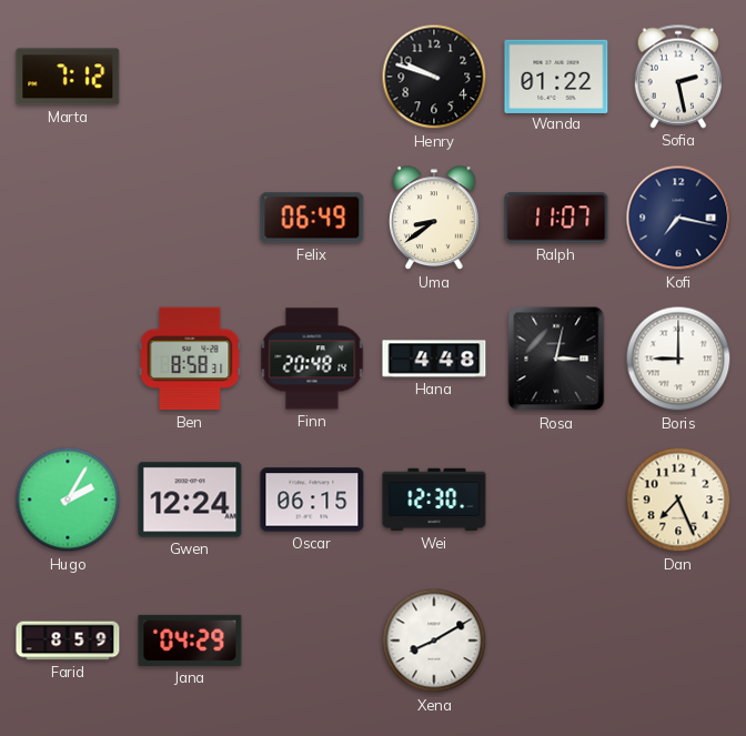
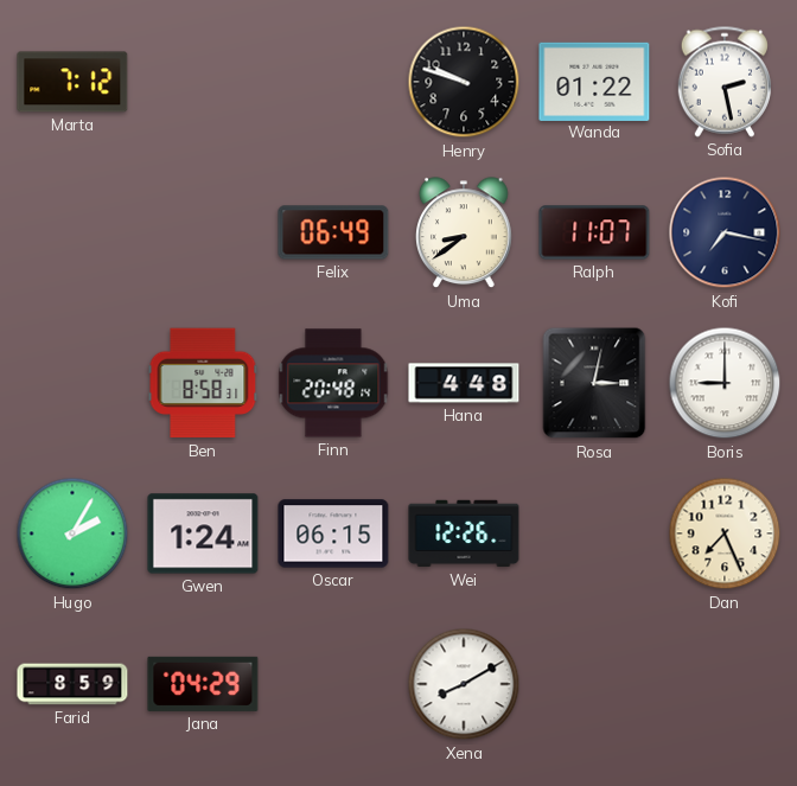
Gwen: 12:24 -> 1:24 (203, 533)
Wei: 12:30 -> 12:26 (464, 533)
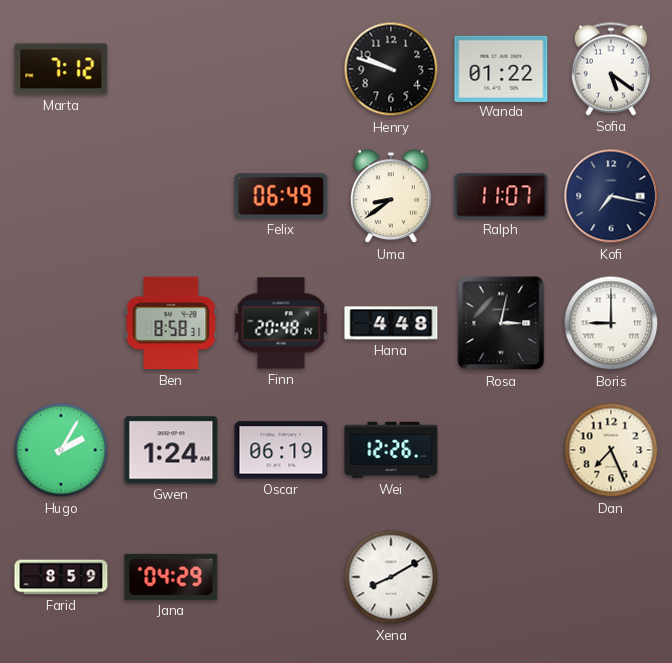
Sofia: 2:28 -> 5:21 (610, 69)
Oscar: 06:15 -> 06:19 (281, 450)
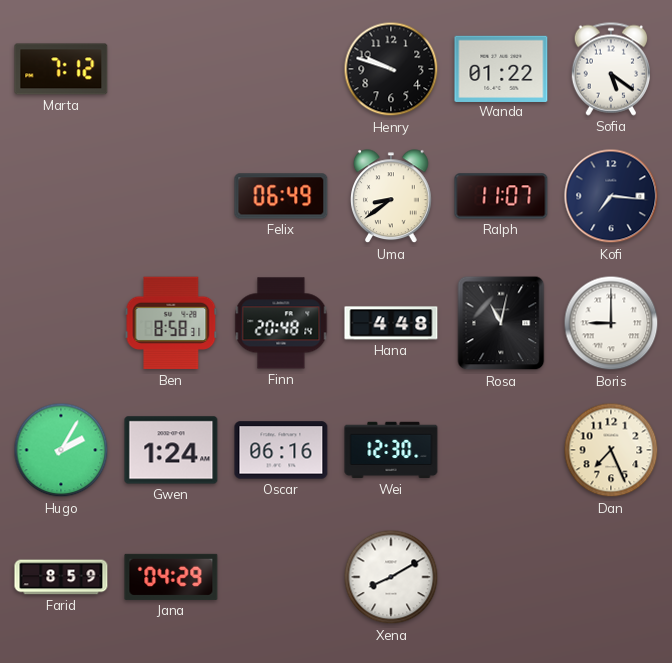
Kofi: 7:17 -> 7:16 (611, 196)
Rosa: 3:02 -> 11:02 (501, 323)
Oscar: 06:19 -> 06:16 (281, 450)
Wei: 12:26 -> 12:30 (391, 450)
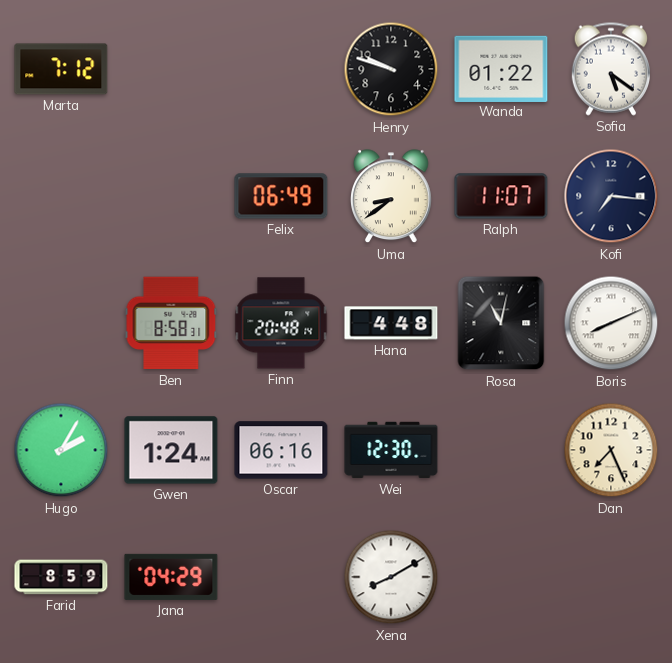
Boris: 9:00 -> 8:11 (611, 323)
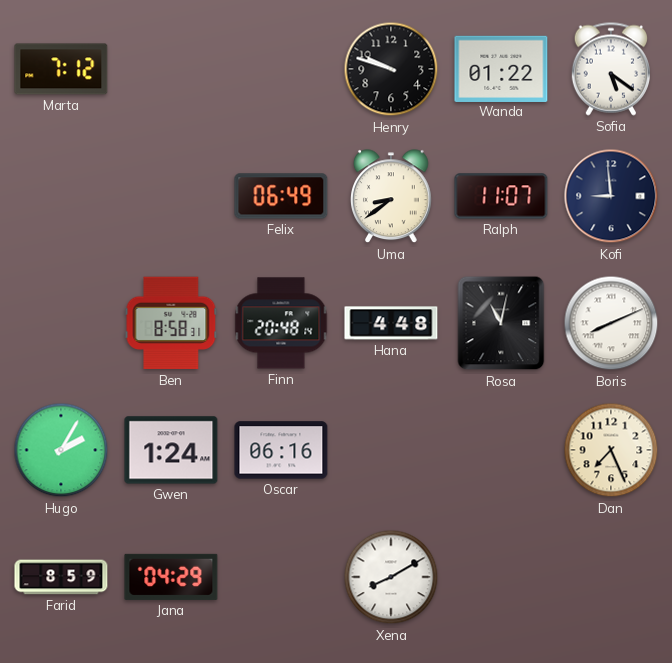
Kofi: 7:16 -> 8:59 (611, 196)
Wei: 12:30 -> none (391, 450)
